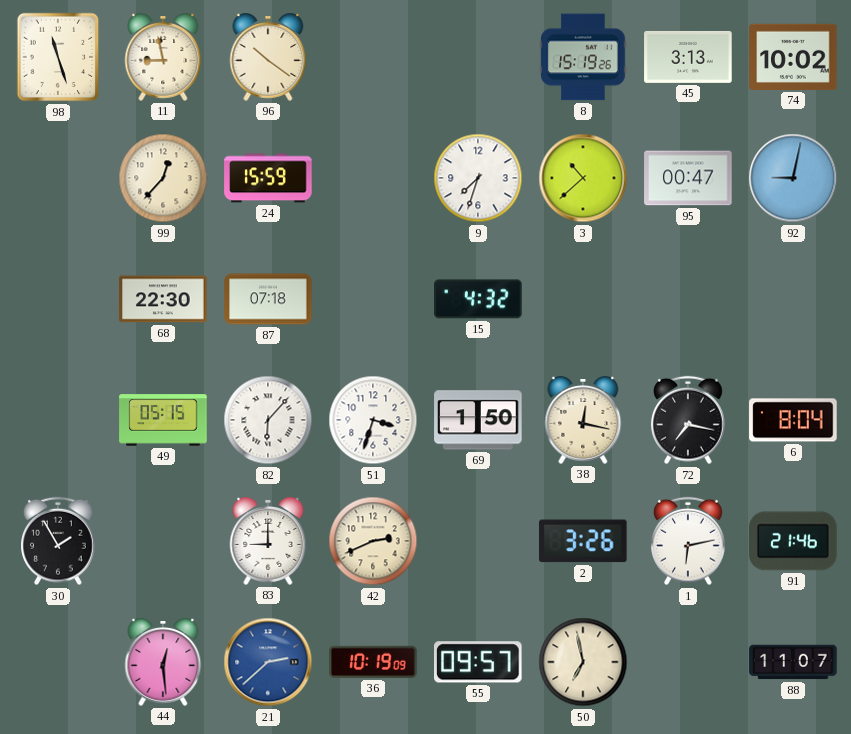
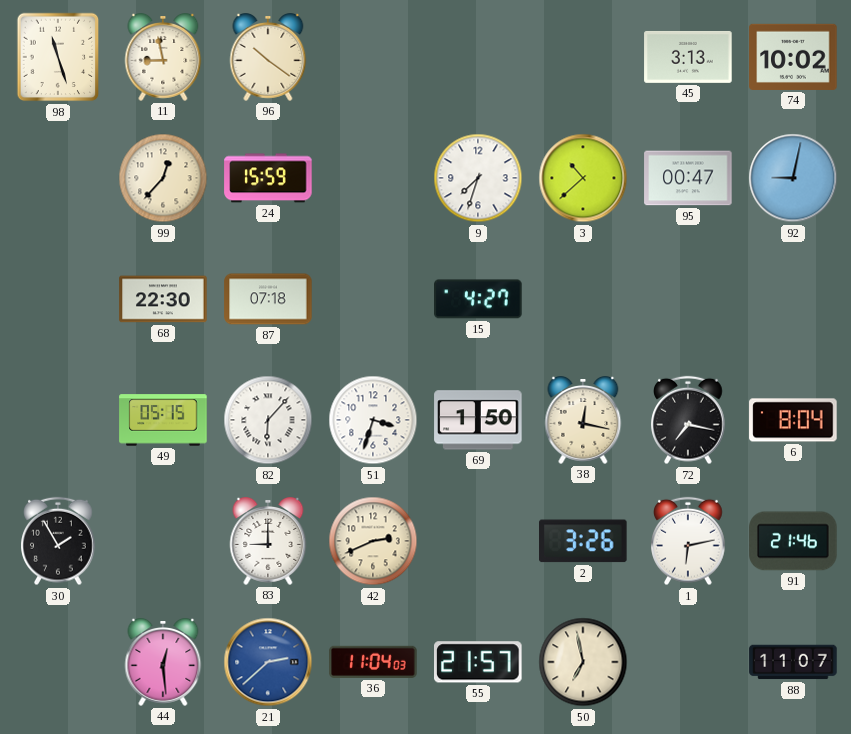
8: 15:19 -> none (583, 57)
15: 4:32 -> 4:27 (478, 299)
36: 10:19 -> 11:04 (373, 662)
55: 09:57 -> 21:57 (478, 662)
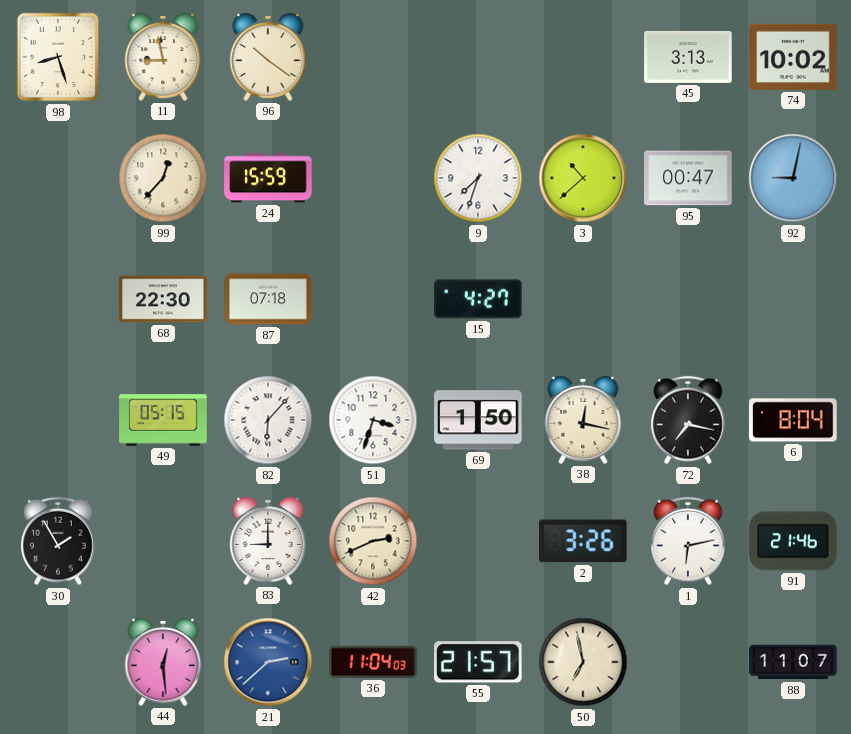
98: 11:27 -> 8:27 (58, 57)
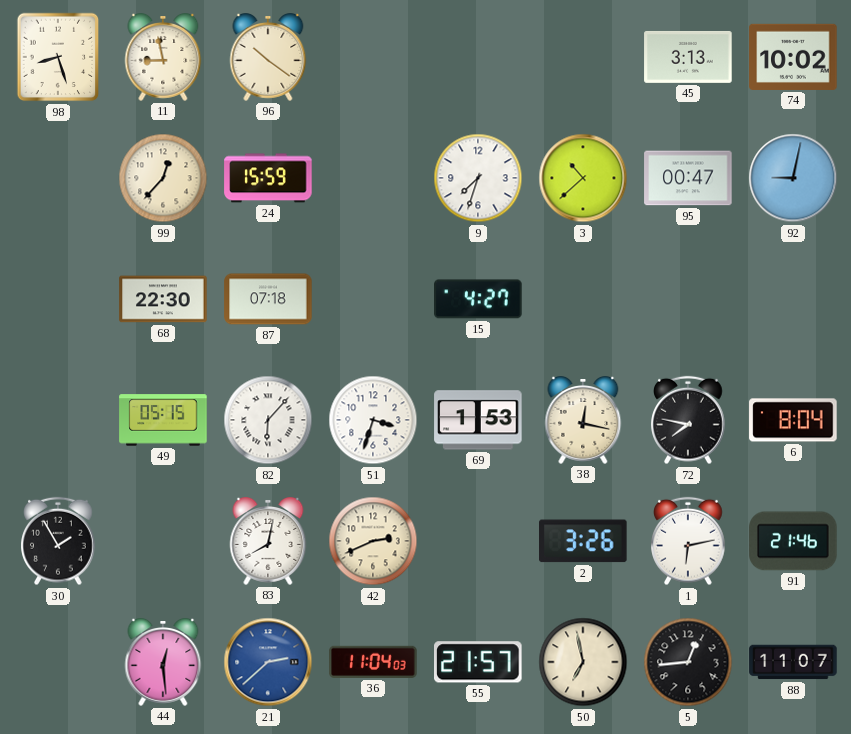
69: 1:50 -> 1:53 (478, 420)
72: 7:17 -> 7:47 (688, 420)
83: 9:00 -> 8:02 (268, 542)
5: none -> 12:44 (688, 662)
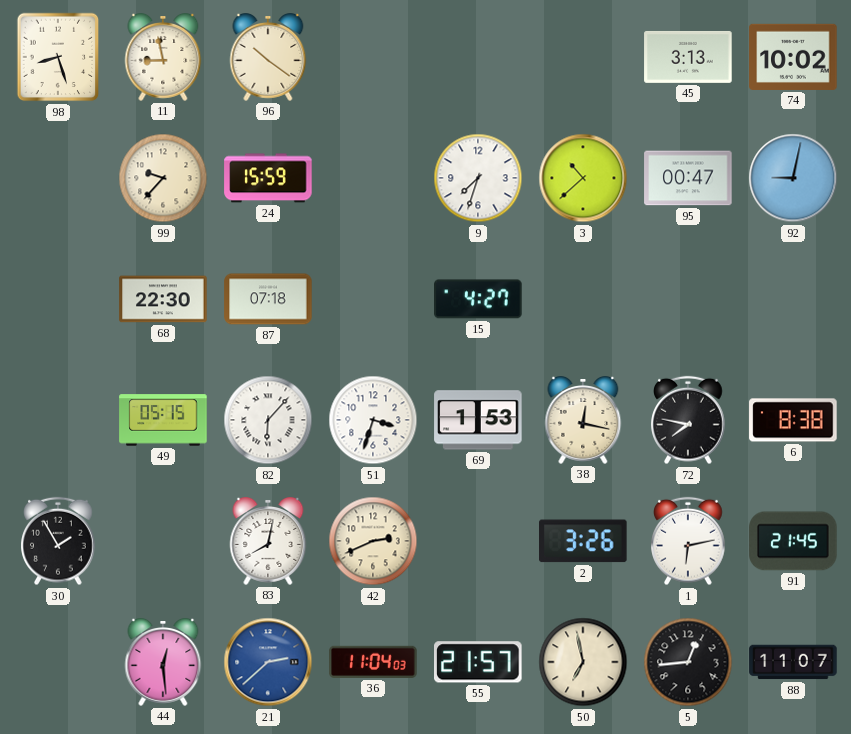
99: 12:37 -> 9:37 (163, 178)
6: 8:04 -> 8:38 (793, 420)
91: 21:46 -> 21:45 (793, 541)
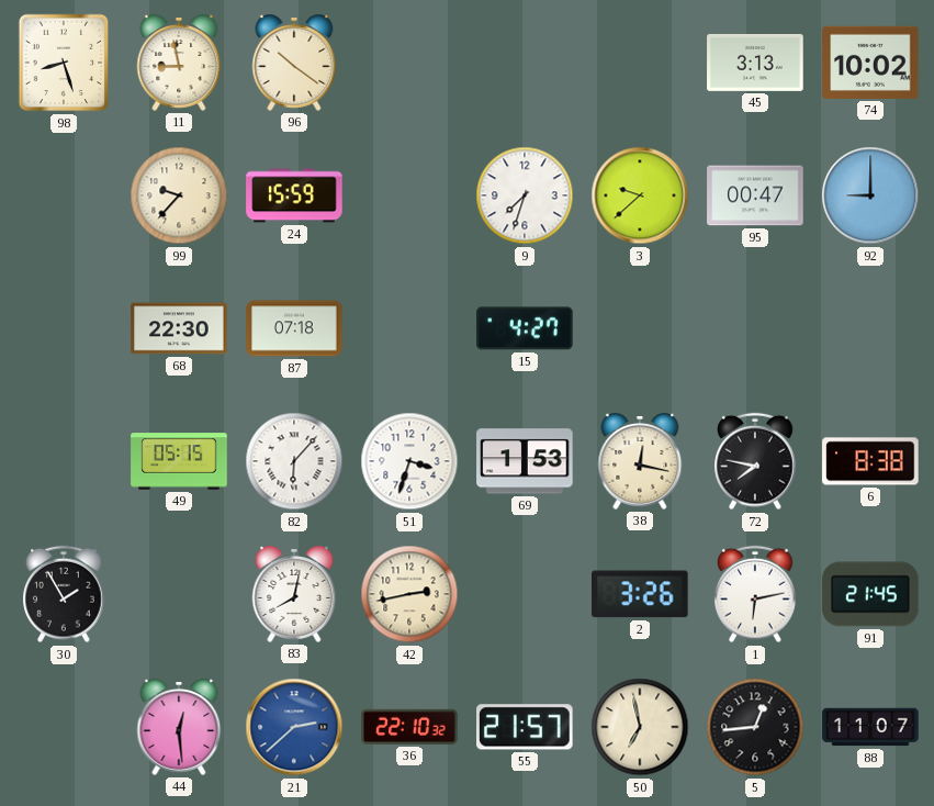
3: 10:38 -> 9:38 (640, 195)
92: 9:02 -> 9:00 (870, 195)
42: 2:41 -> 2:43 (409, 594)
36: 11:04 -> 22:10 (409, 727)
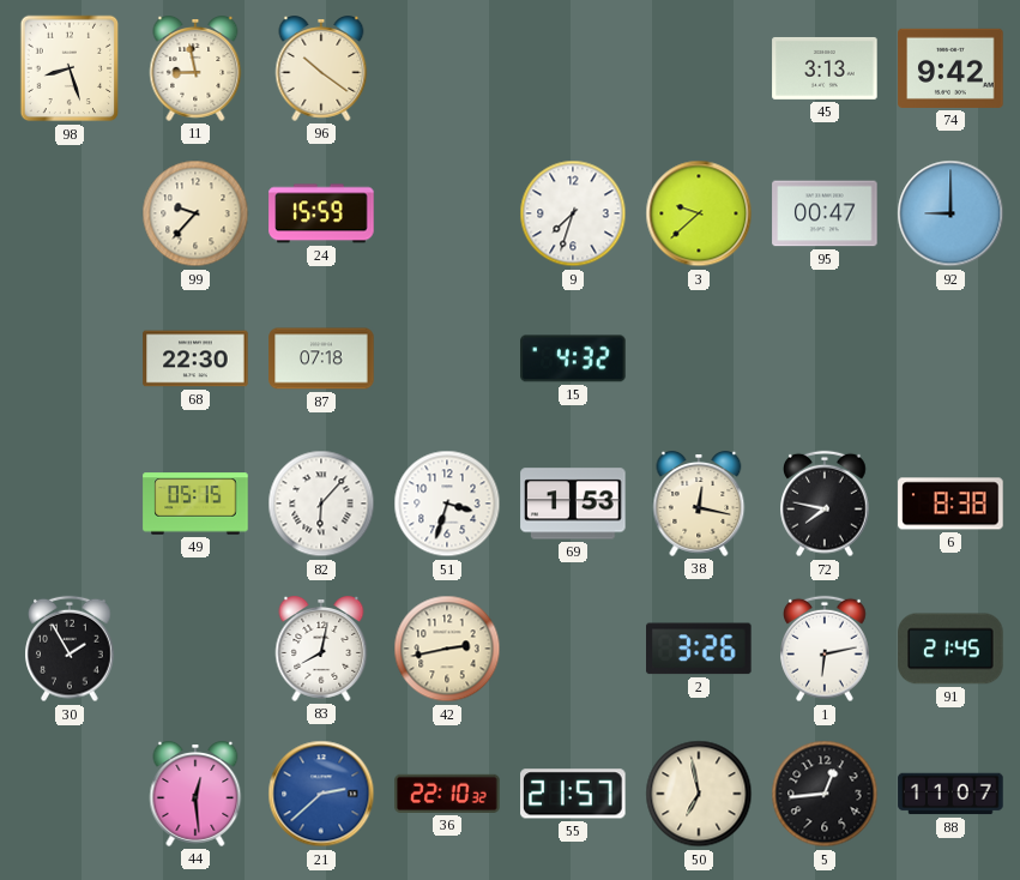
74: 10:02 -> 9:42 (950, 68)
15: 4:27 -> 4:32 (573, 358)
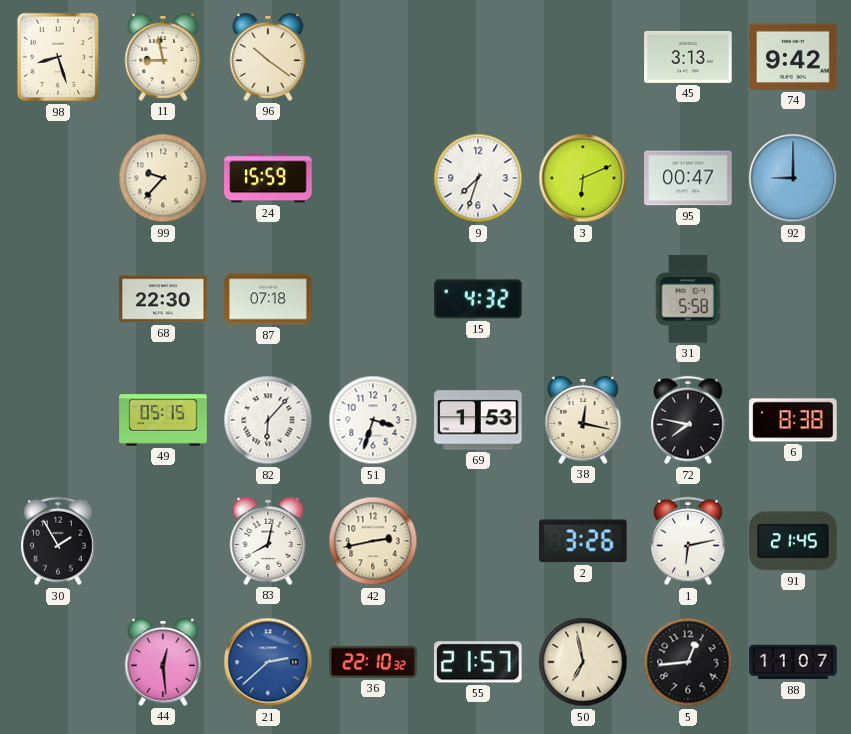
3: 9:38 -> 6:11 (583, 178)
31: none -> 5:58 (688, 299)
